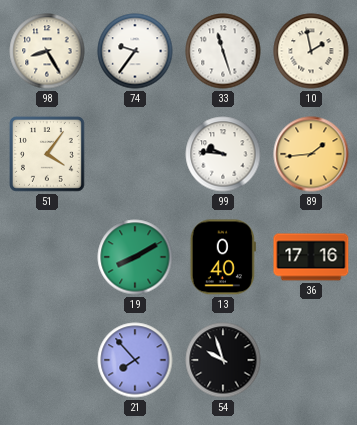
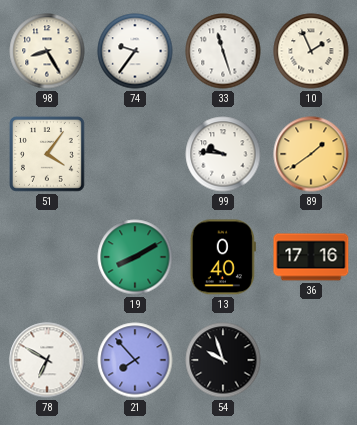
10: 1:58 -> 1:56 (311, 51)
89: 1:44 -> 1:39 (311, 154)
78: none -> 6:50 (47, 360)
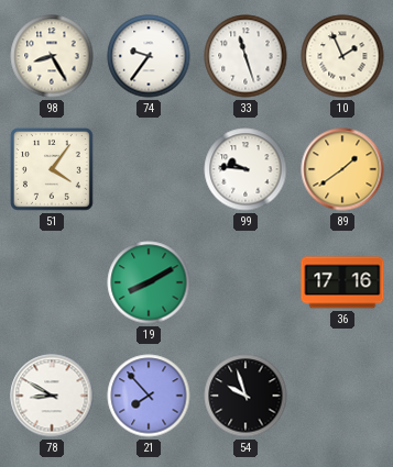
13: 0:40 -> none (223, 257)
78: 6:50 -> 8:50 (52, 396)
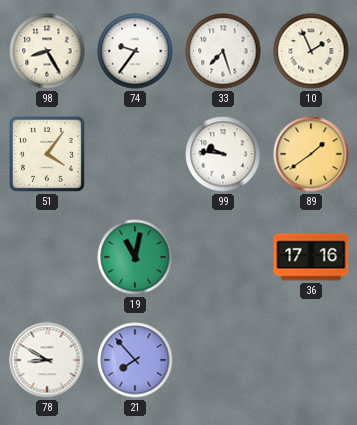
33: 11:27 -> 7:27 (223, 51)
19: 8:10 -> 11:02 (135, 257)
54: 9:57 -> none (245, 396)
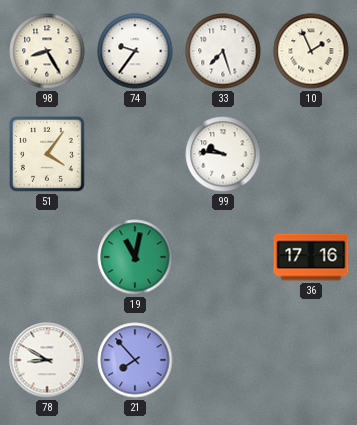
89: 1:39 -> none (311, 154)
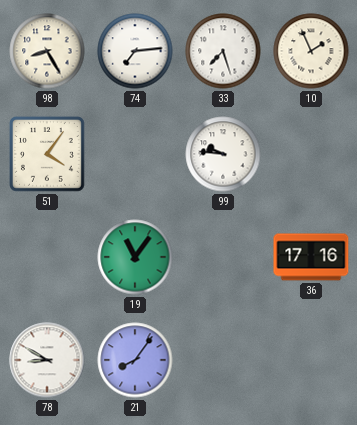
74: 9:36 -> 7:14 (135, 51)
19: 11:02 -> 11:06 (135, 257)
21: 7:53 -> 8:06 (135, 360)
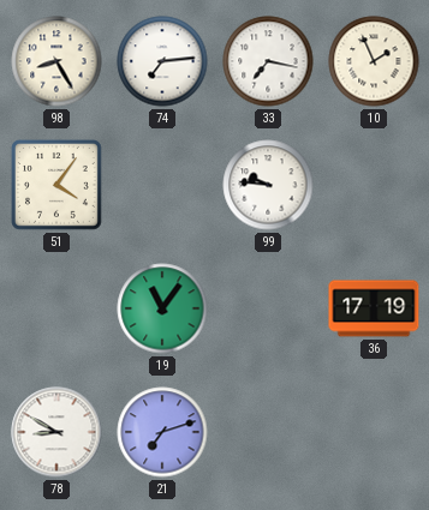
33: 7:27 -> 7:17 (268, 61)
36: 17:16 -> 17:19 (374, 308)
21: 8:06 -> 7:12 (162, 432)
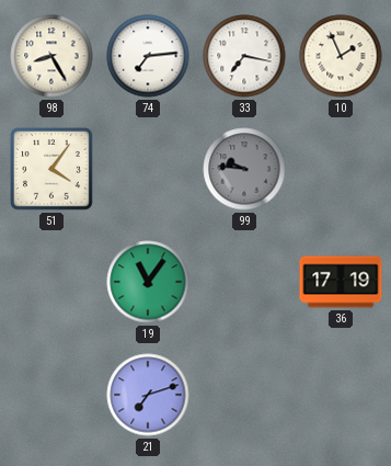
99 dial: white -> grey (244, 169)
78: 8:50 -> none (56, 432)
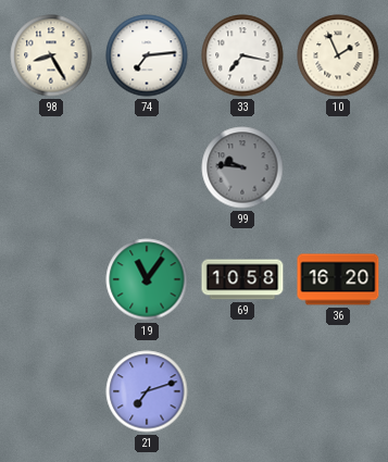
51: 4:06 -> none (51, 169)
69: none -> 10:58 (242, 279)
36: 17:19 -> 16:20 (338, 279)
